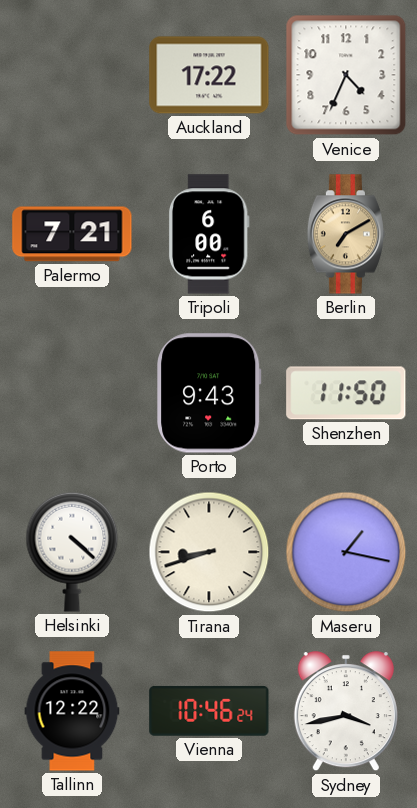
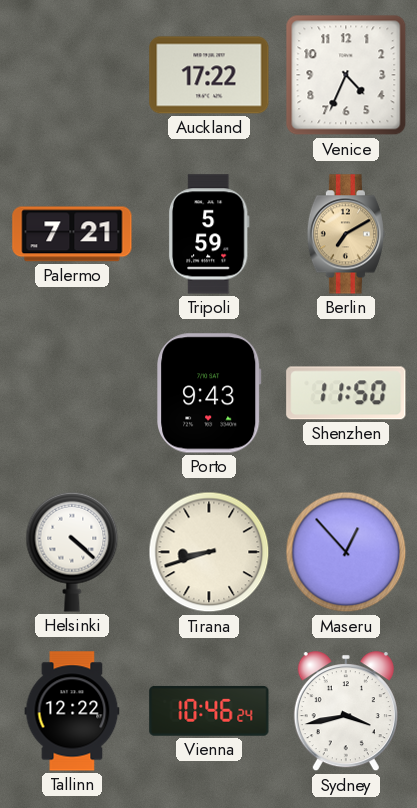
Tripoli: 6:00 -> 5:59 (209, 234)
Maseru: 1:17 -> 12:53 (346, 552)
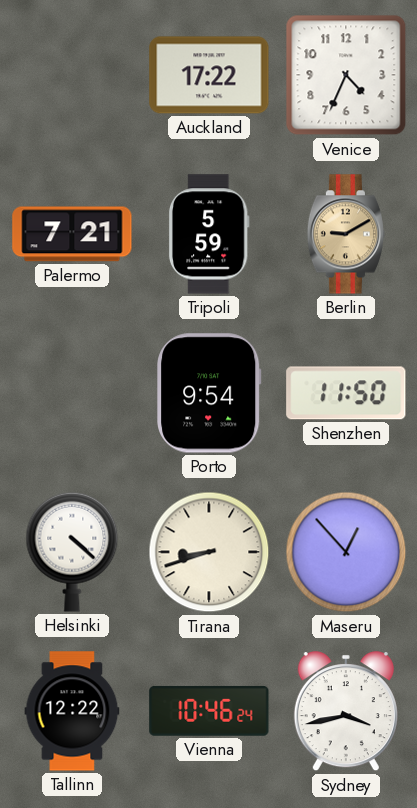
Berlin: 7:10 -> 9:10 (345, 234)
Porto: 9:43 -> 9:54 (209, 393)
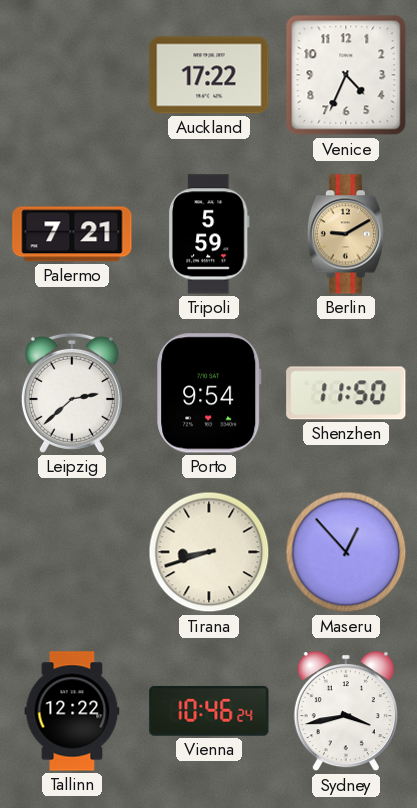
Leipzig: none -> 2:38 (72, 393)
Helsinki: 4:22 -> none (72, 552)
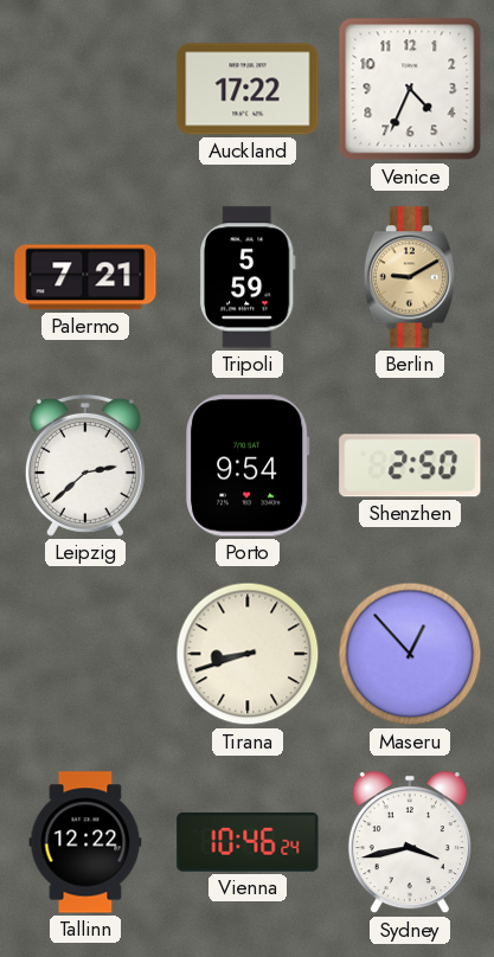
Shenzhen: 11:50 -> 2:50 (410, 465)
